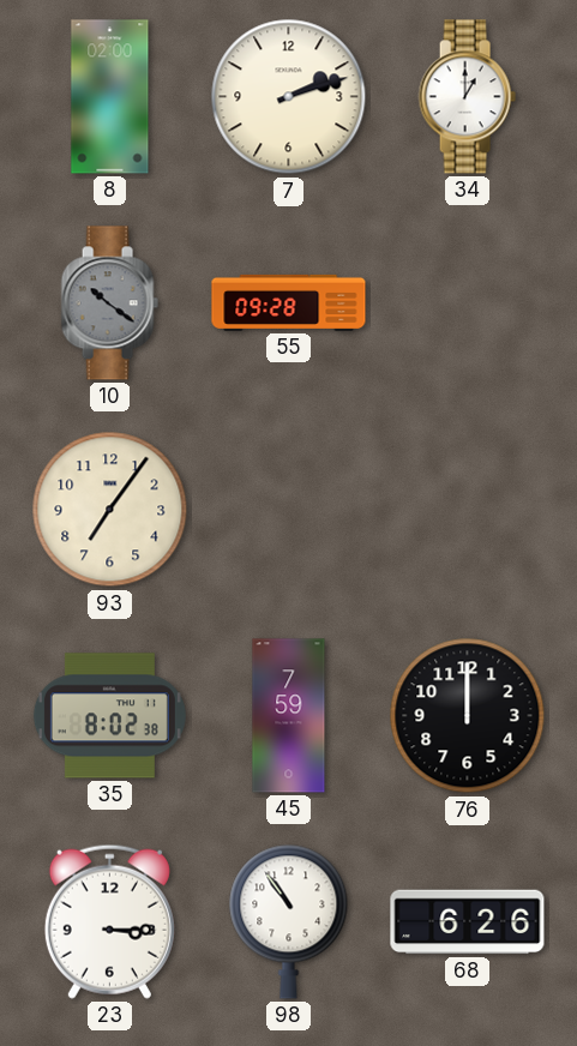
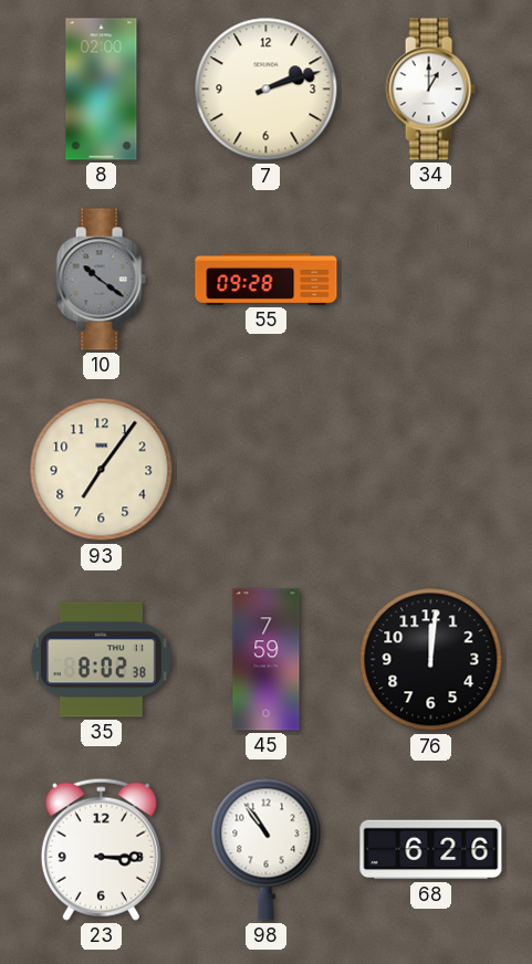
76: 12:00 -> 12:01 (431, 660)
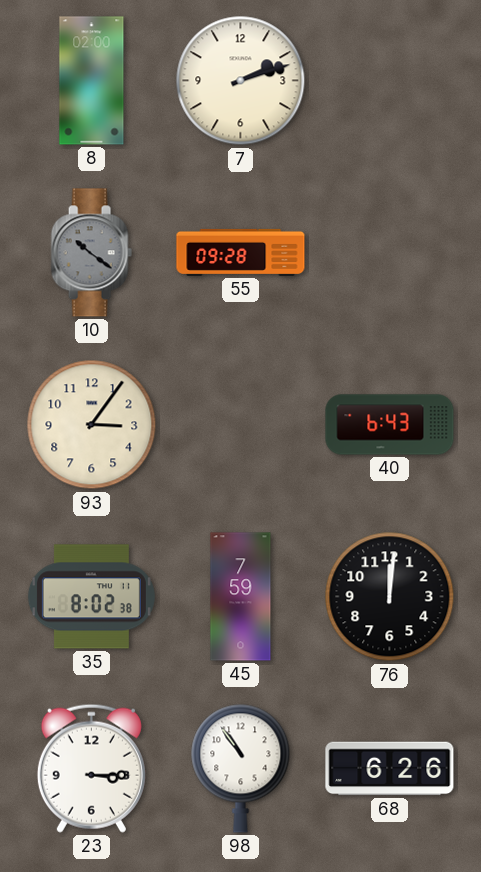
34: 1:00 -> none (430, 90)
93: 7:06 -> 3:06 (92, 425)
40: none -> 6:43 (390, 425)
